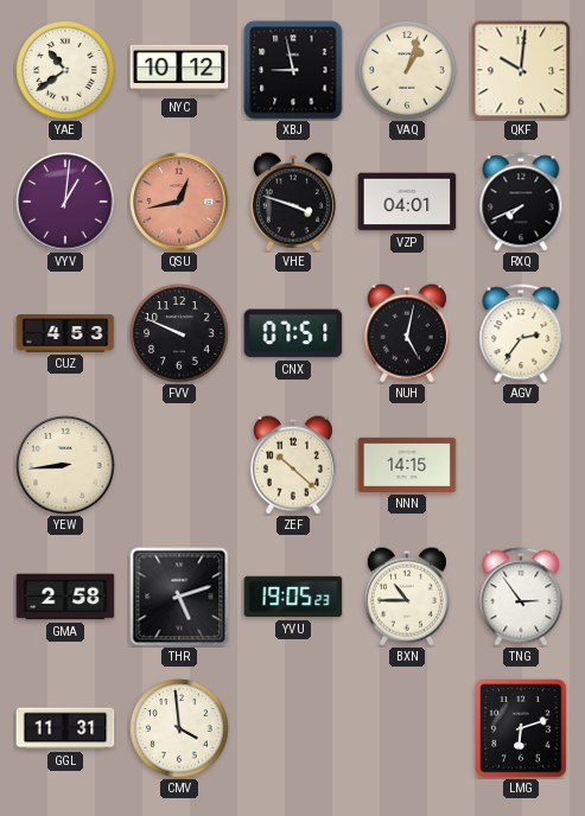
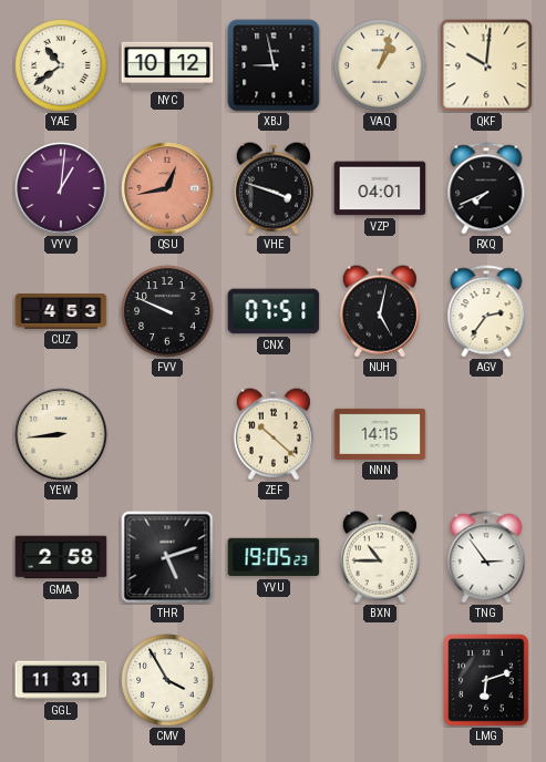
CMV: 3:59 -> 3:55 (167, 680)
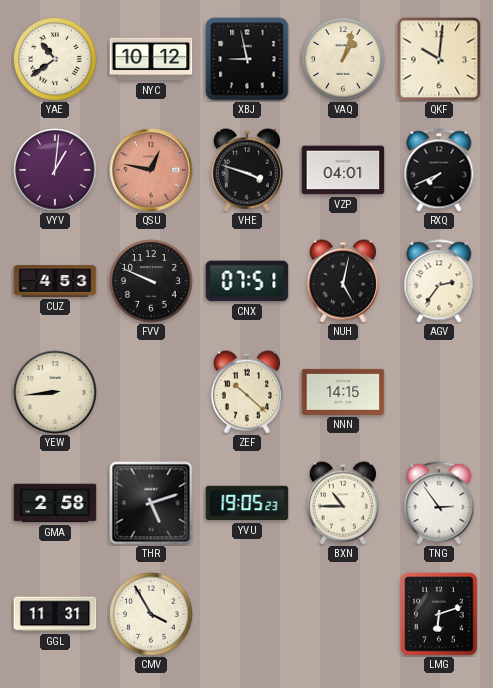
QSU: 12:43 -> 12:47 (151, 170)
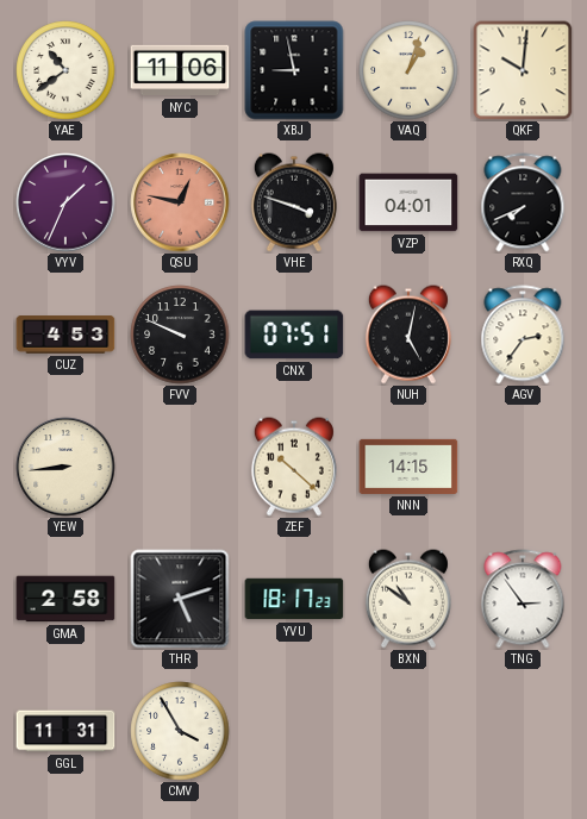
NYC: 10:12 -> 11:06 (180, 70)
VYV: 1:01 -> 1:34 (65, 202)
YVU: 19:05 -> 18:17 (294, 599)
BXN: 10:45 -> 10:51 (408, 599)
LMG: 6:12 -> none (439, 614)
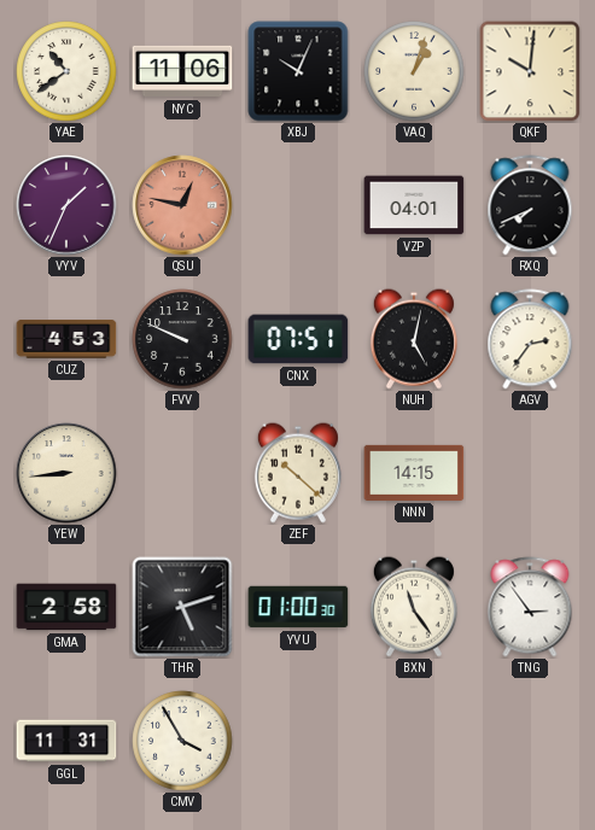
XBJ: 8:58 -> 10:04 (298, 71)
VHE: 3:48 -> none (294, 202)
YVU: 18:17 -> 01:00 (298, 607)
BXN: 10:51 -> 11:24 (414, 607)
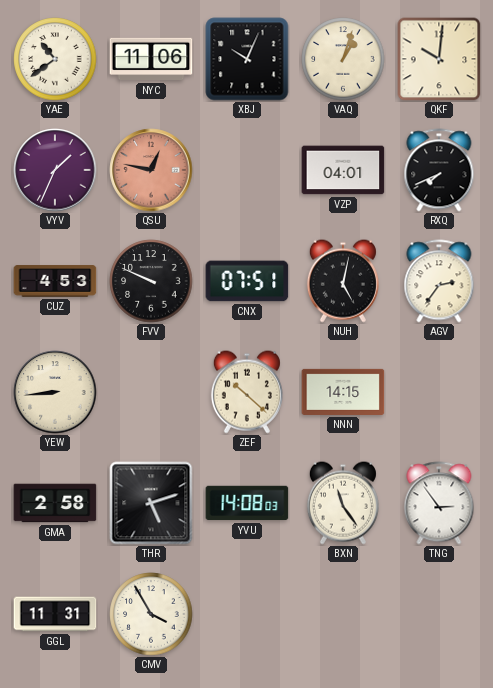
YVU: 01:00 -> 14:08 (247, 503)
